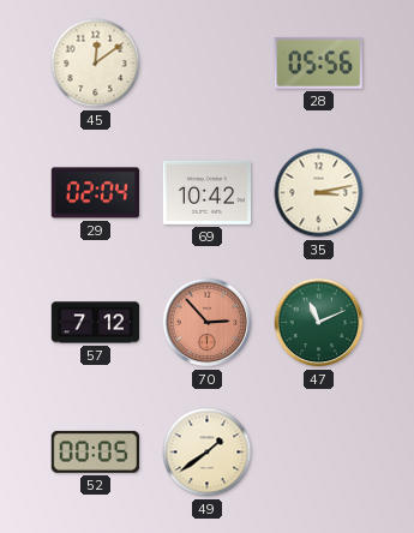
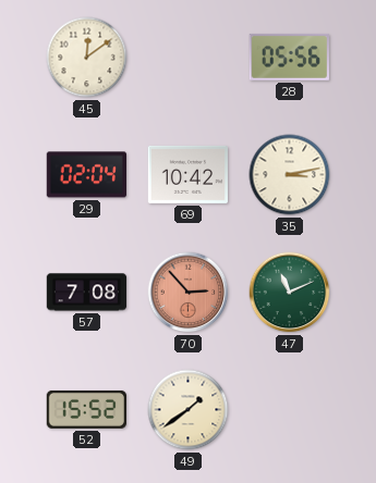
57: 7:12 -> 7:08 (87, 293)
52: 00:05 -> 15:52 (86, 409)
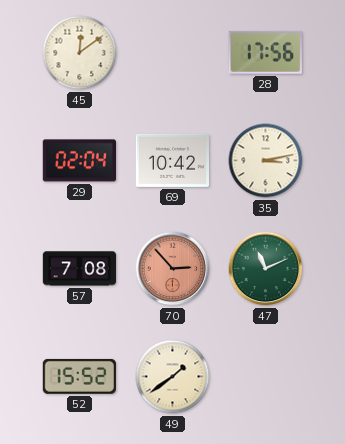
28: 05:56 -> 17:56 (265, 52)
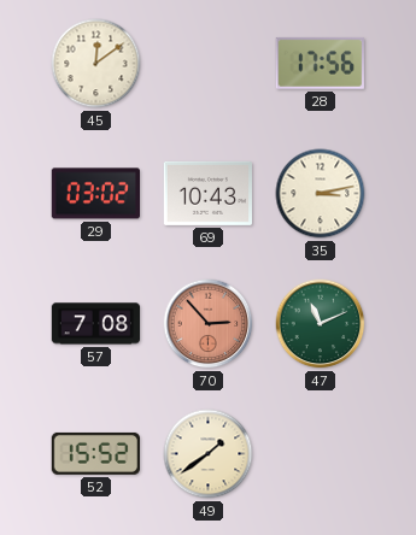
29: 02:04 -> 03:02 (95, 194)
69: 10:42 -> 10:43 (207, 193)
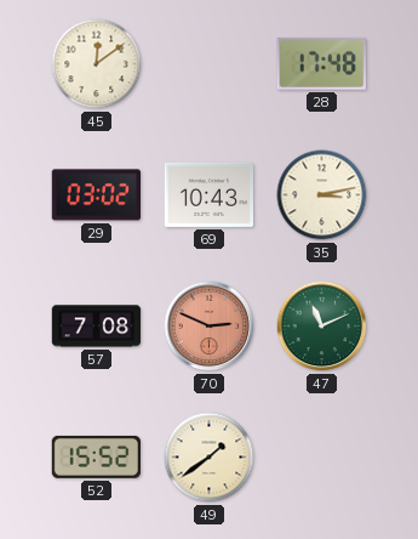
28: 17:56 -> 17:48 (321, 63)
70: 2:53 -> 2:49 (210, 327)
